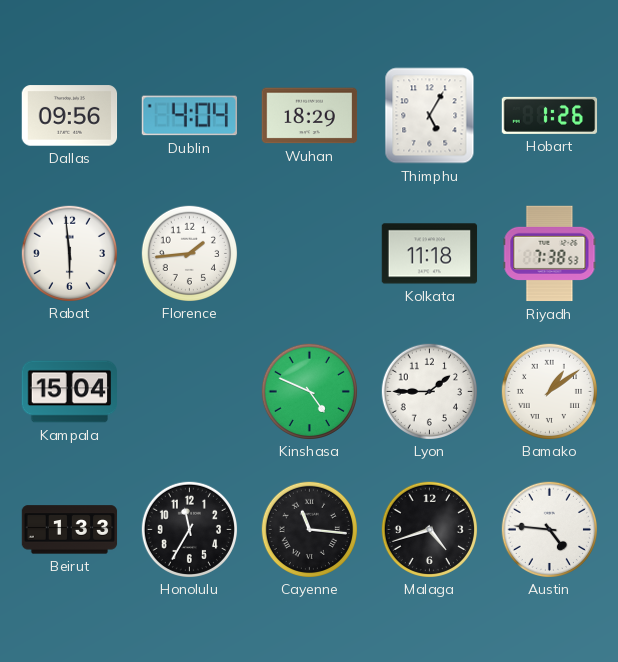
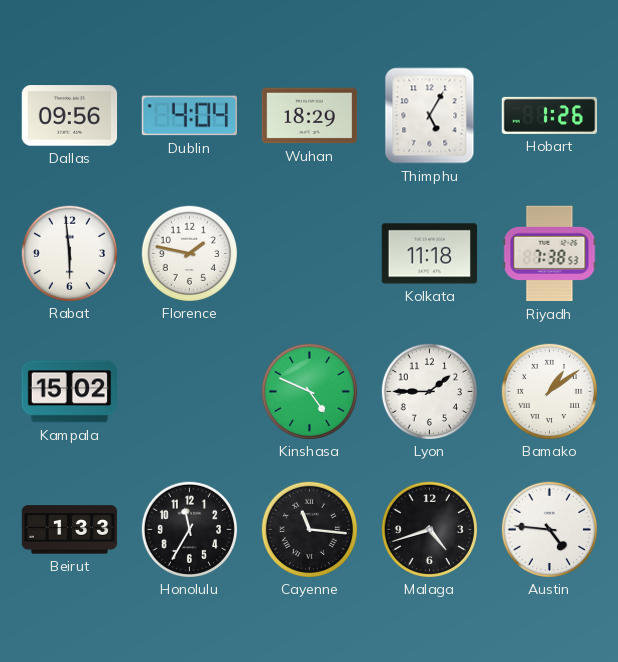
Florence: 1:44 -> 1:47 (189, 253)
Kampala: 15:04 -> 15:02 (70, 392)
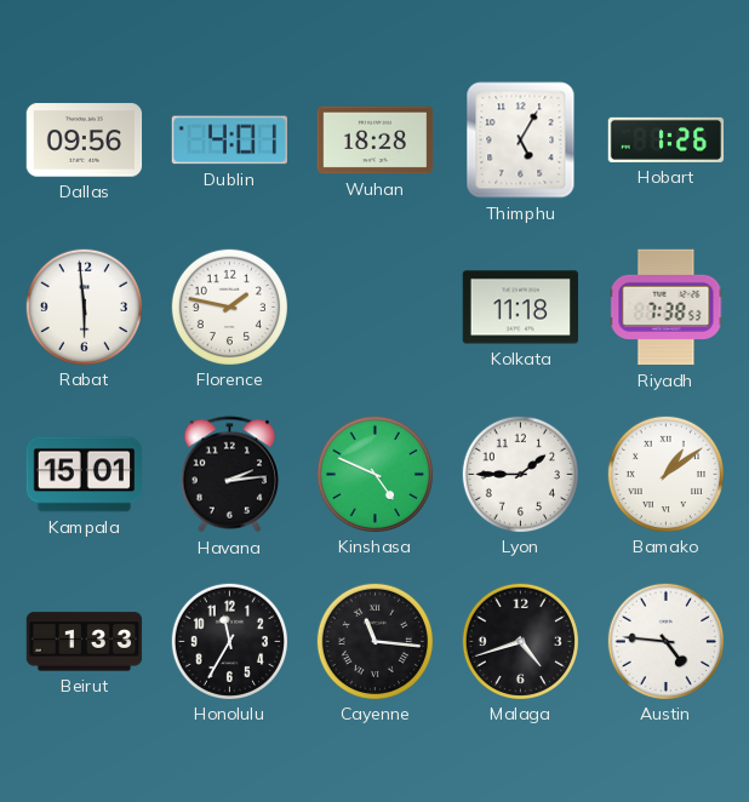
Dublin: 4:04 -> 4:01 (229, 141)
Wuhan: 18:29 -> 18:28 (376, 141)
Kampala: 15:02 -> 15:01 (85, 475)
Havana: none -> 2:14 (229, 475)
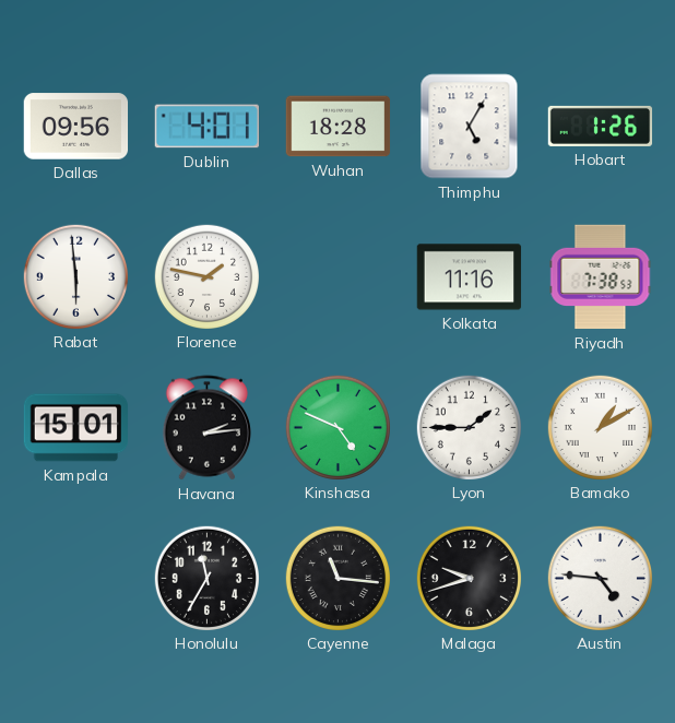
Kolkata: 11:18 -> 11:16 (470, 277)
Bamako: 1:09 -> 1:10 (600, 427)
Beirut: 1:33 -> none (85, 642)
Malaga: 4:42 -> 9:42 (469, 578)
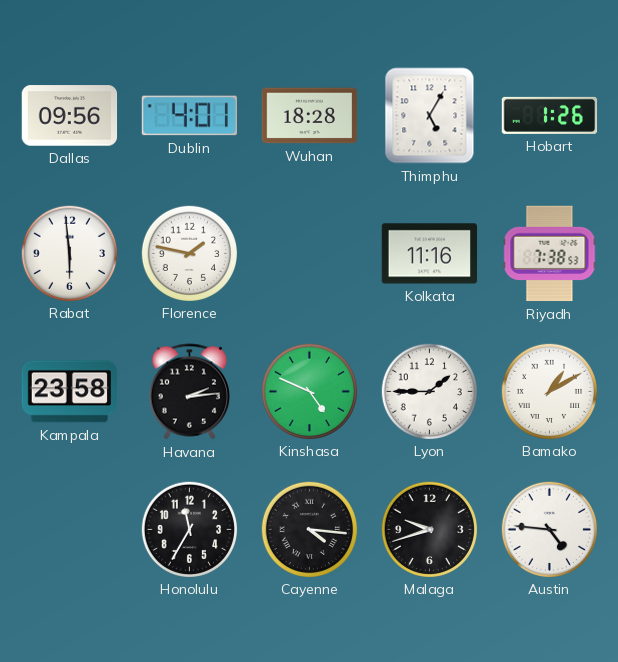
Kampala: 15:01 -> 23:58 (70, 392)
Cayenne: 11:16 -> 4:16 (309, 529)
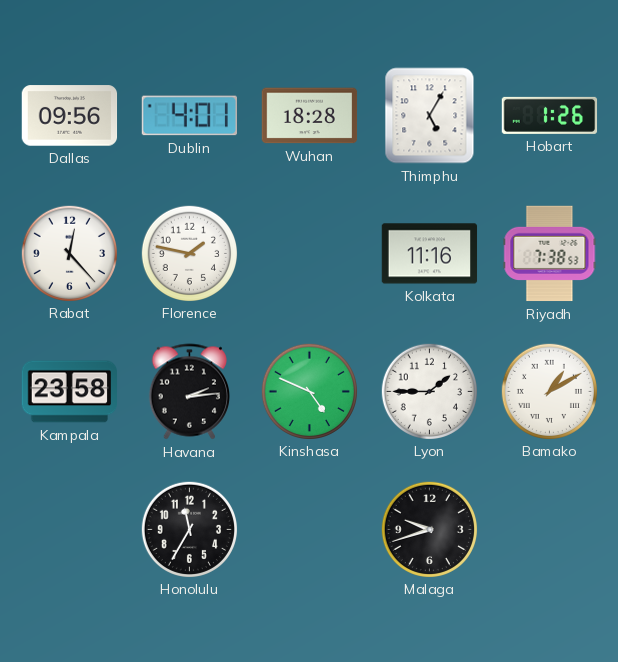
Rabat: 5:59 -> 12:23 (69, 253)
Cayenne: 4:16 -> none (309, 529)
Austin: 4:46 -> none (549, 529)
